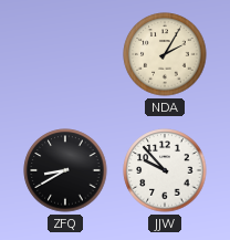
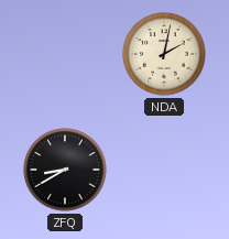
NDA: 2:05 -> 2:02 (164, 54)
JJW: 9:53 -> none (165, 170)
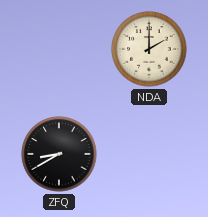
NDA: 2:02 -> 2:00 (149, 49)
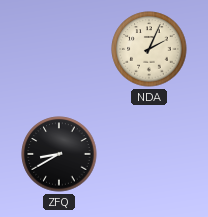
NDA: 2:00 -> 2:04 (149, 49)
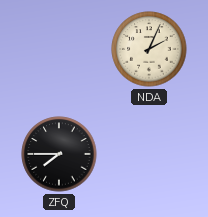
ZFQ: 8:40 -> 7:45 (59, 154)
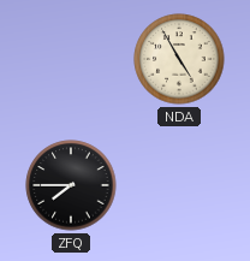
NDA: 2:04 -> 4:55 (179, 59)
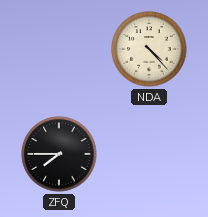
NDA: 4:55 -> 4:23 (149, 49)
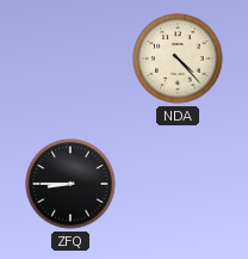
ZFQ: 7:45 -> 8:45 (70, 184)
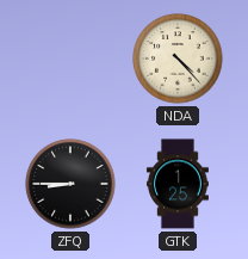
GTK: none -> 1:25 (178, 184)
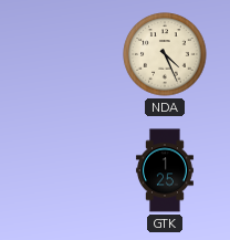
NDA: 4:23 -> 4:26 (165, 54)
ZFQ: 8:45 -> none (70, 184)
